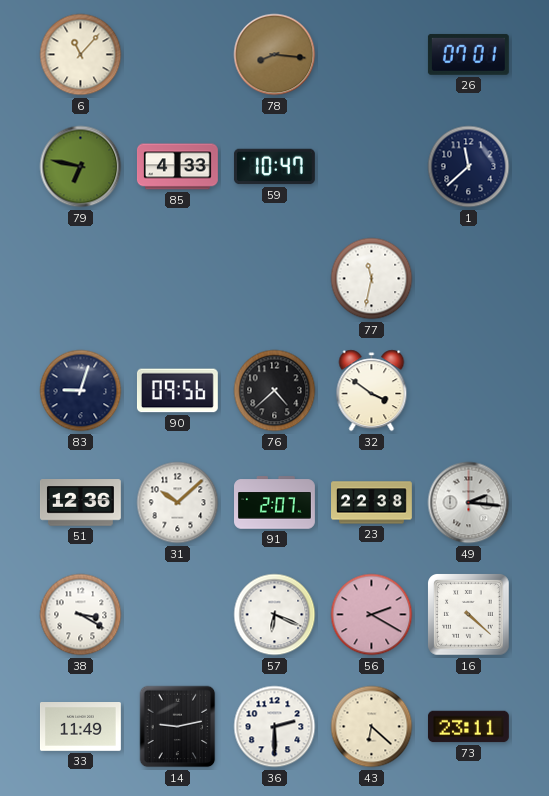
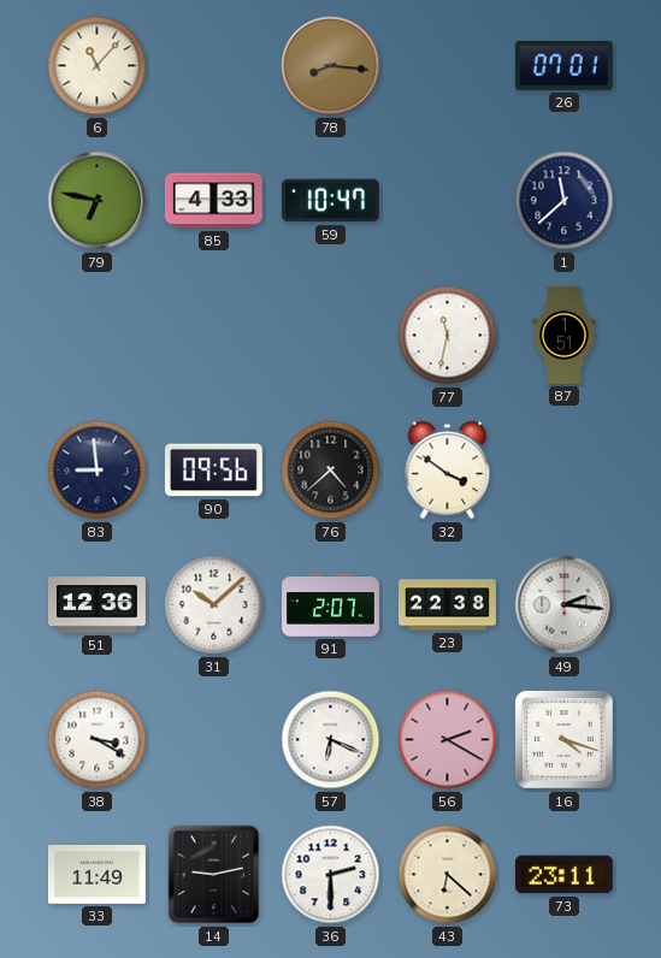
87: none -> 1:51 (565, 336)
83: 9:03 -> 8:59 (98, 471)
16: 4:22 -> 4:18 (565, 740)
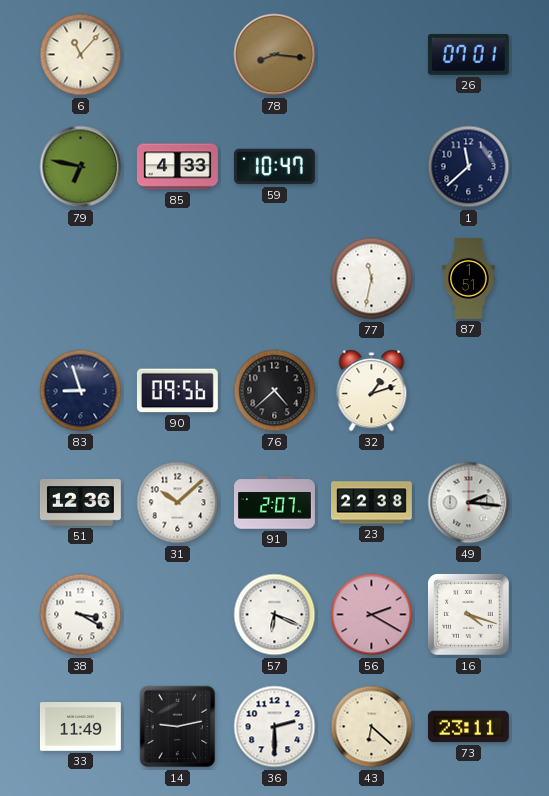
83: 8:59 -> 8:57 (81, 391)
32: 3:51 -> 1:12 (372, 391)
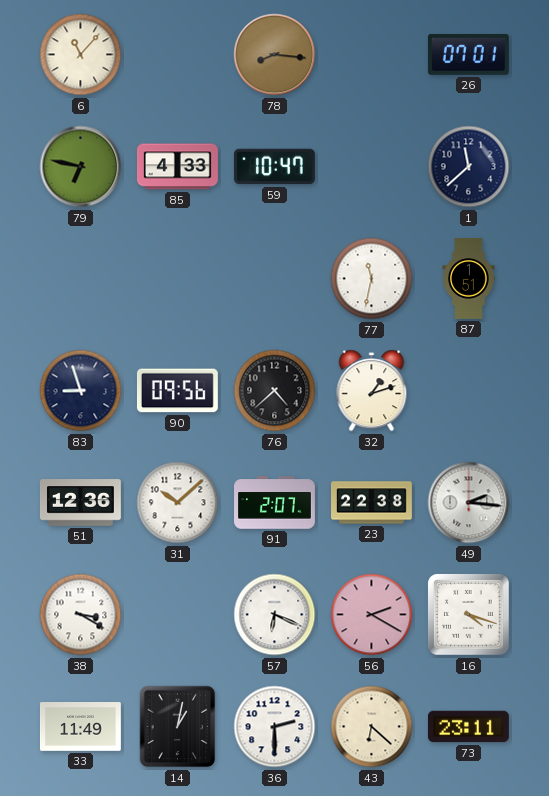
14: 9:13 -> 1:02 (178, 727)
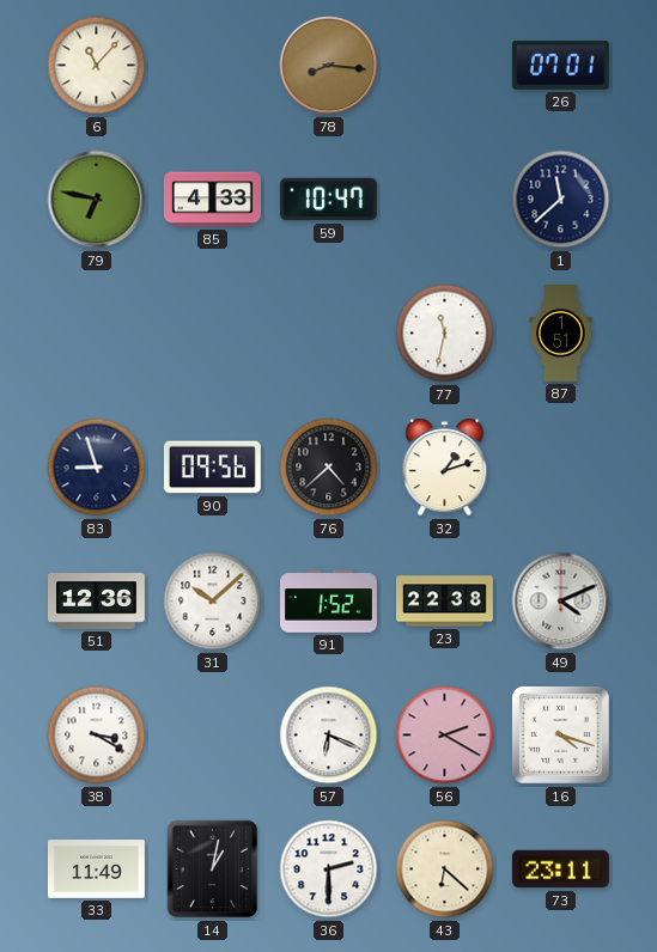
91: 2:07 -> 1:52 (329, 602)
49: 2:16 -> 4:11 (561, 602)
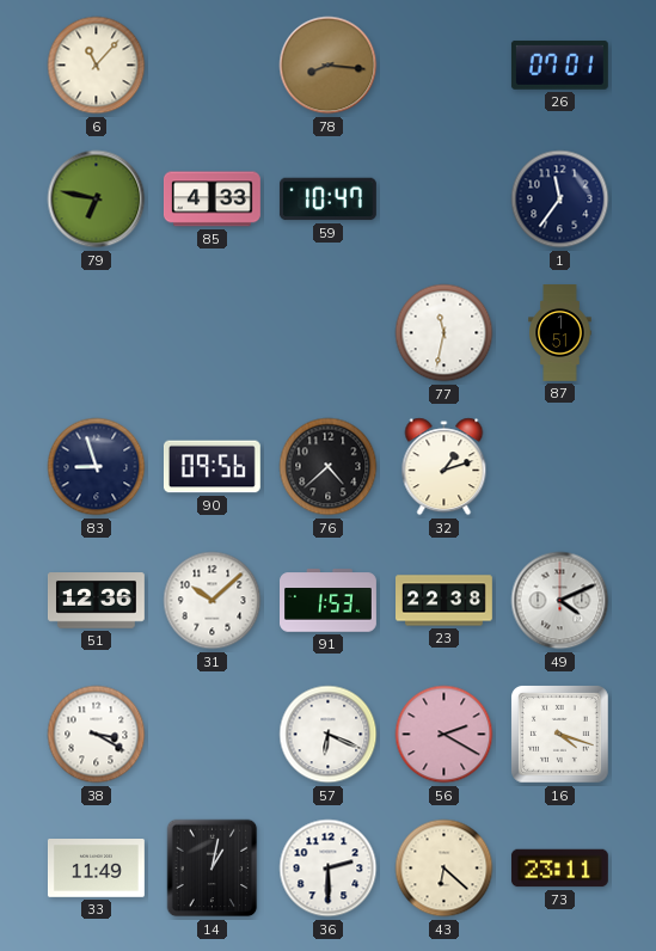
1: 11:38 -> 11:36 (560, 200)
91: 1:52 -> 1:53 (329, 601)
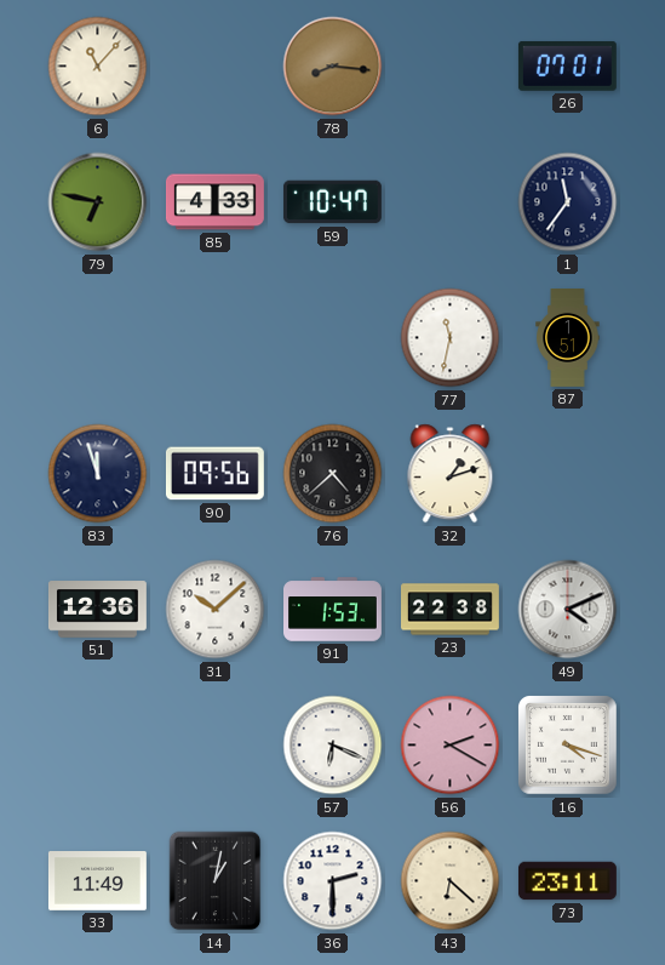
83: 8:57 -> 11:57 (98, 474)
38: 3:20 -> none (97, 735)
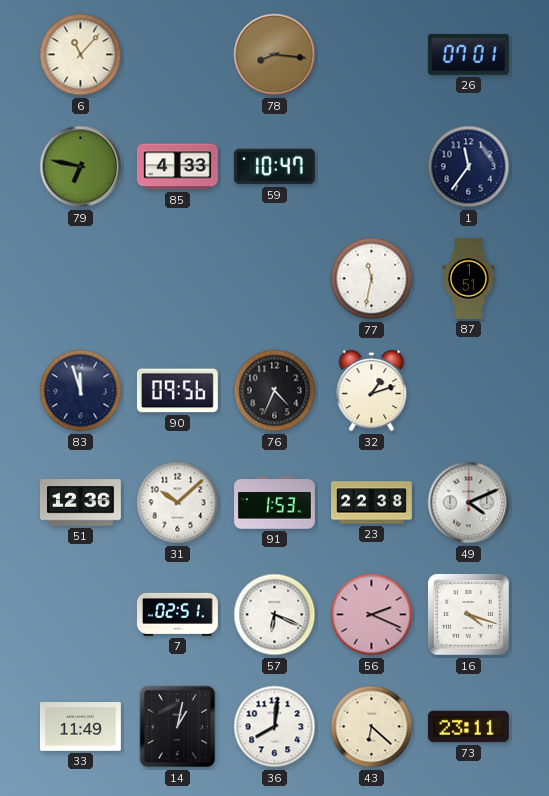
76: 4:38 -> 4:34 (275, 391)
7: none -> 02:51 (177, 614)
56: 2:20 -> 2:19 (372, 615)
36: 2:30 -> 8:01 (275, 727)
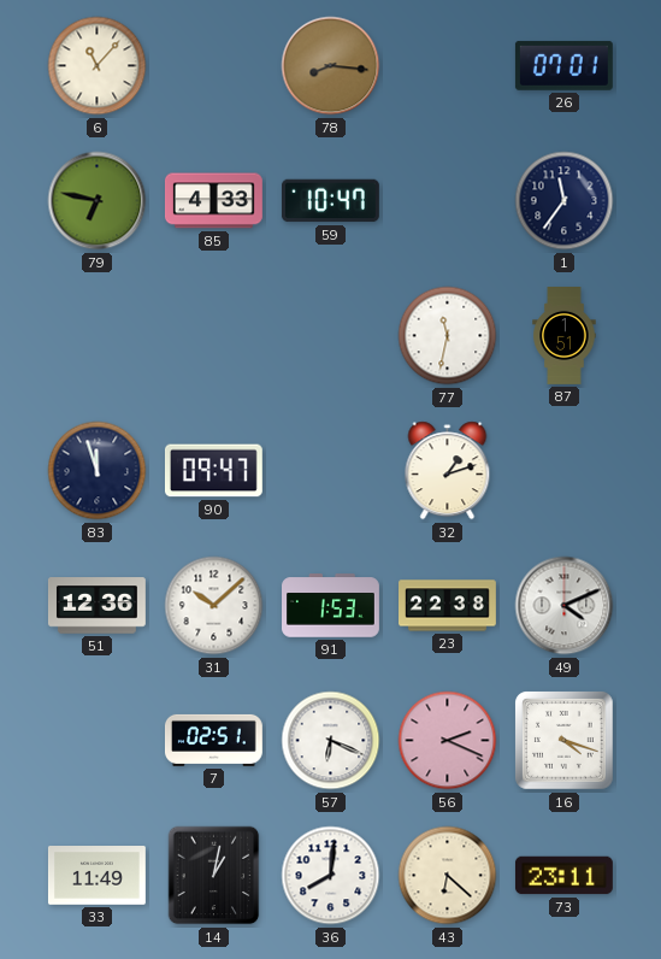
90: 09:56 -> 09:47 (213, 471)
76: 4:34 -> none (275, 391)
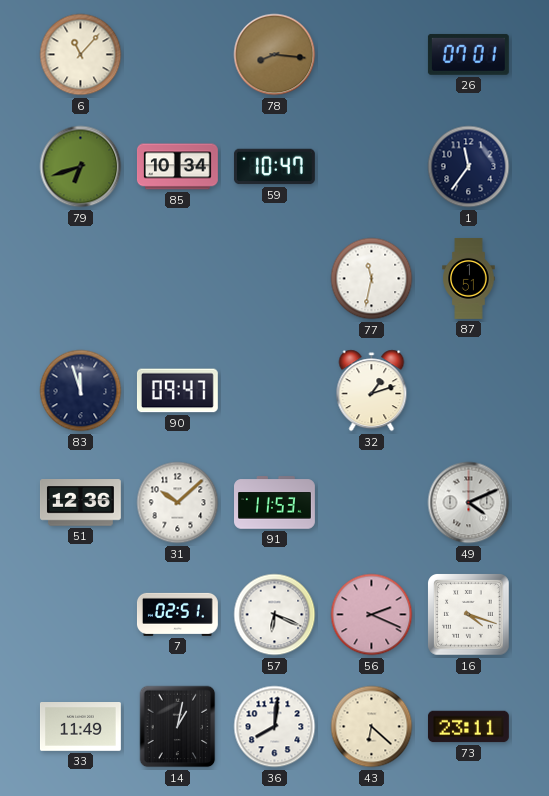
79: 6:47 -> 6:42 (81, 167)
85: 4:33 -> 10:34 (177, 167)
91: 1:53 -> 11:53 (275, 503)
23: 22:38 -> none (448, 606)
